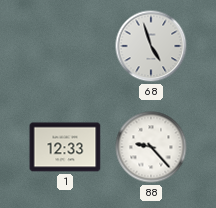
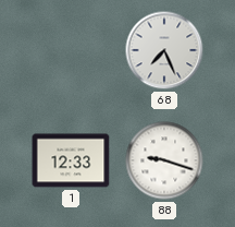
68: 4:57 -> 7:26 (164, 50)
88: 9:23 -> 9:18 (164, 160)
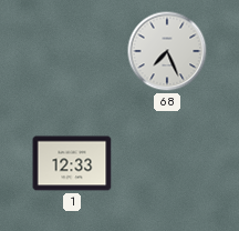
88: 9:18 -> none (164, 160)
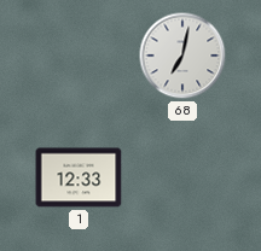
68: 7:26 -> 7:02 (182, 56)
